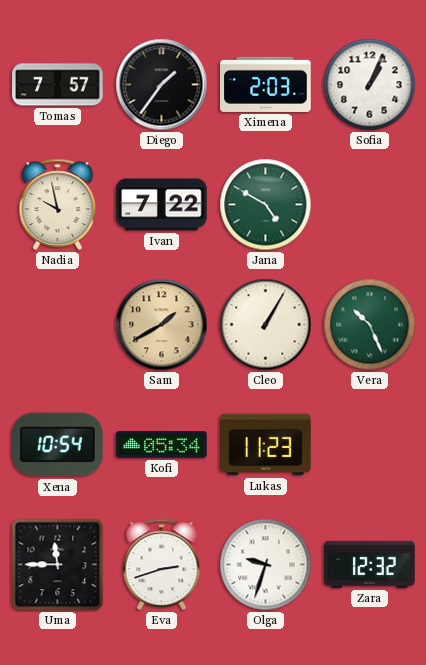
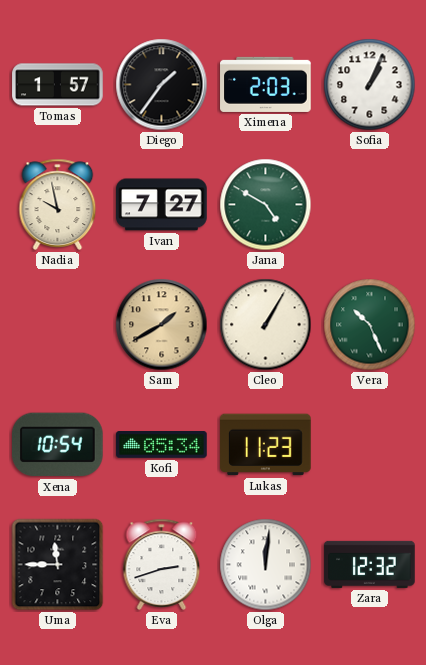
Tomas: 7:57 -> 1:57 (58, 85)
Ivan: 7:22 -> 7:27 (162, 205)
Olga: 9:33 -> 12:01 (266, 565)
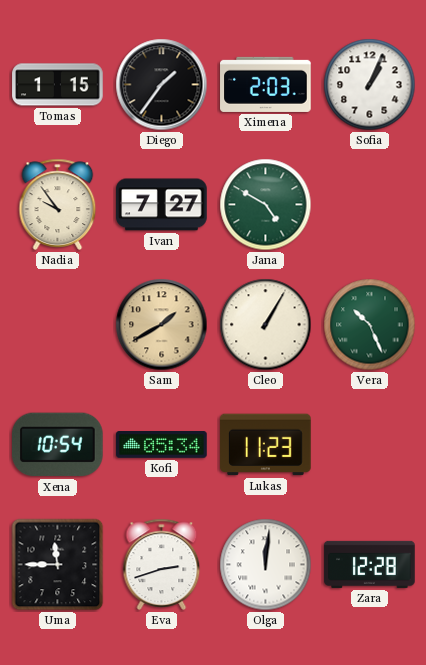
Tomas: 1:57 -> 1:15 (58, 85)
Nadia: 9:58 -> 9:54 (58, 204)
Zara: 12:32 -> 12:28 (370, 564)
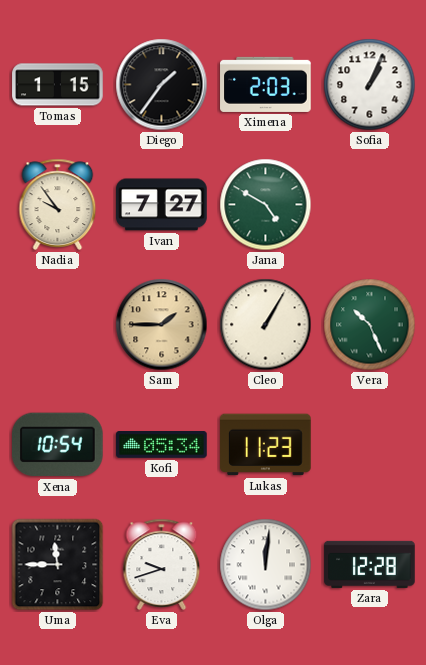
Sam: 1:40 -> 1:45 (162, 325)
Eva: 2:42 -> 9:42 (162, 564)
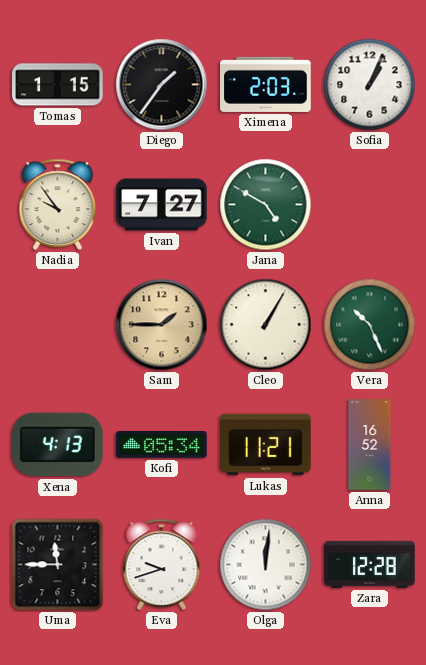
Xena: 10:54 -> 4:13 (58, 445)
Lukas: 11:23 -> 11:21 (266, 445)
Anna: none -> 16:52 (370, 445)
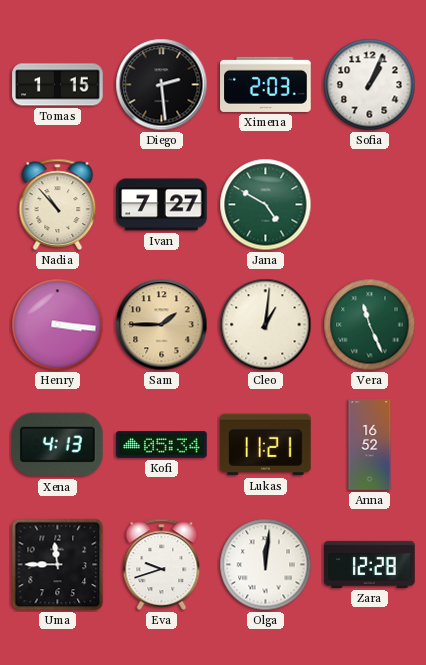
Diego: 1:36 -> 2:29 (162, 85)
Nadia: 9:54 -> 10:53 (58, 204)
Henry: none -> 3:16 (58, 325)
Cleo: 1:05 -> 1:01 (266, 325)
Vera: 10:26 -> 11:26 (370, 325)
